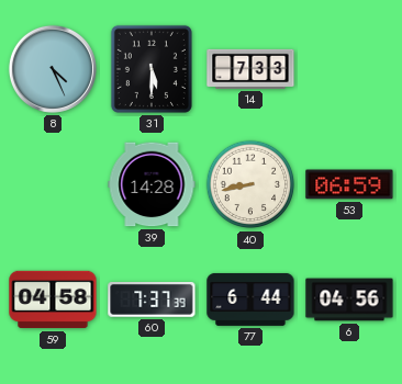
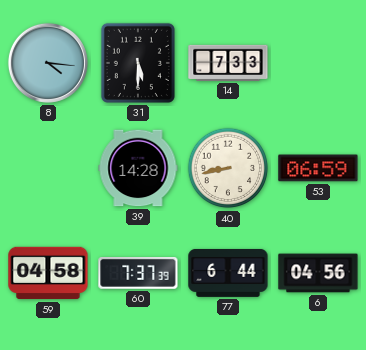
8: 4:26 -> 4:16 (48, 63)
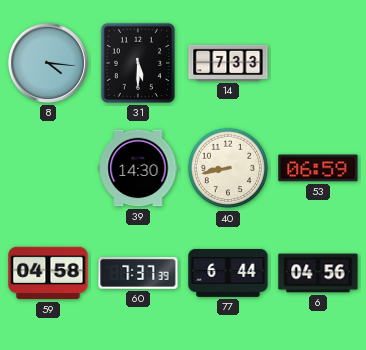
39: 14:28 -> 14:30 (138, 168)
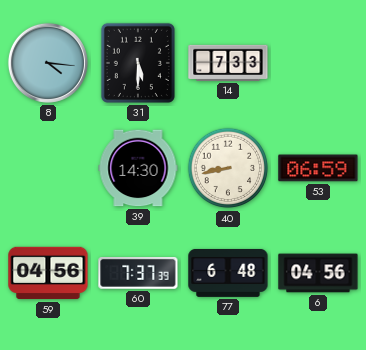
59: 04:58 -> 04:56 (48, 273)
77: 6:44 -> 6:48 (228, 273)
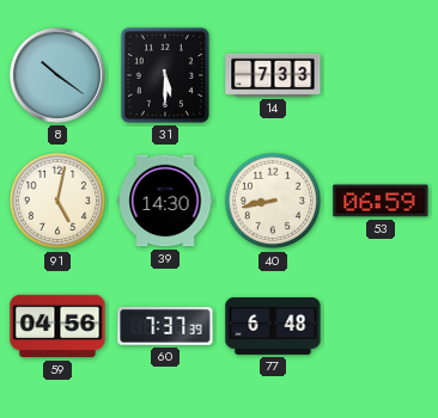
8: 4:16 -> 10:21 (57, 75)
91: none -> 5:02 (57, 201)
6: 04:56 -> none (318, 273)
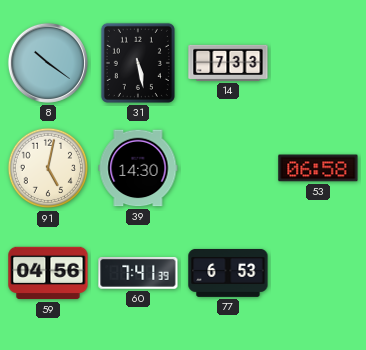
31: 5:30 -> 5:28 (138, 63)
40: 8:43 -> none (273, 201)
53: 06:59 -> 06:58 (318, 168)
60: 7:37 -> 7:41 (138, 274)
77: 6:48 -> 6:53 (228, 273)
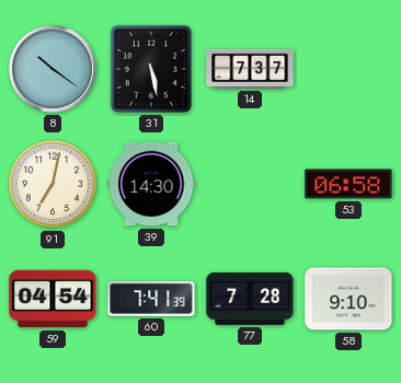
14: 7:33 -> 7:37 (250, 69)
91: 5:02 -> 7:02 (53, 184)
59: 04:56 -> 04:54 (53, 299)
77: 6:53 -> 7:28 (250, 299)
58: none -> 9:10 (348, 299)
